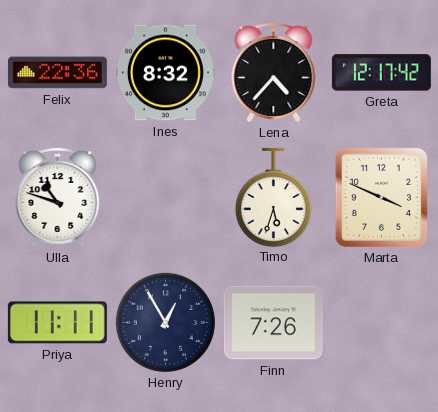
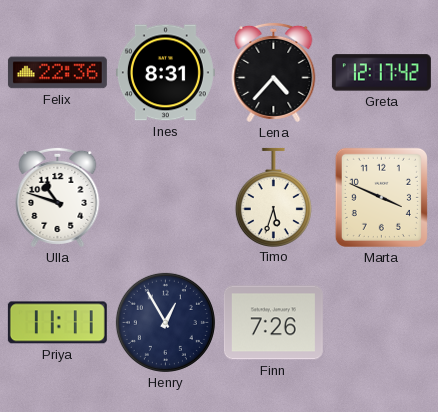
Ines: 8:32 -> 8:31 (165, 73)
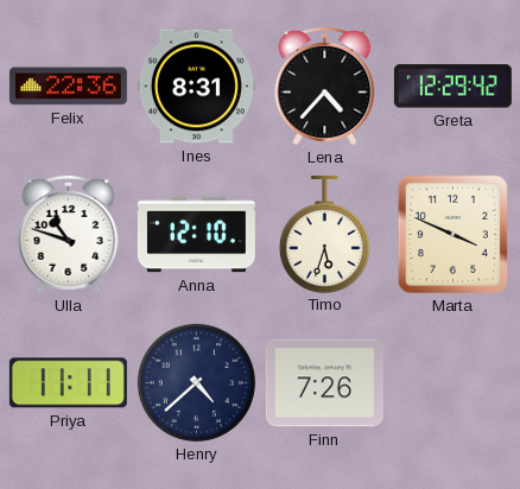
Greta: 12:17 -> 12:29 (452, 87)
Anna: none -> 12:10 (196, 235)
Henry: 12:55 -> 4:38 (196, 382)
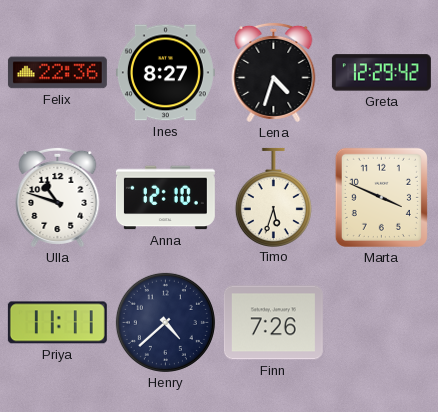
Ines: 8:31 -> 8:27 (165, 73)
Lena: 4:37 -> 4:33 (274, 72)
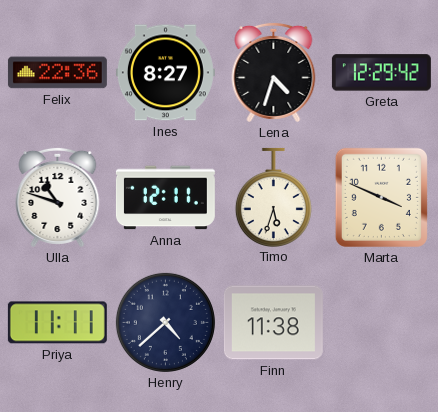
Anna: 12:10 -> 12:11 (165, 198)
Finn: 7:26 -> 11:38 (273, 323)
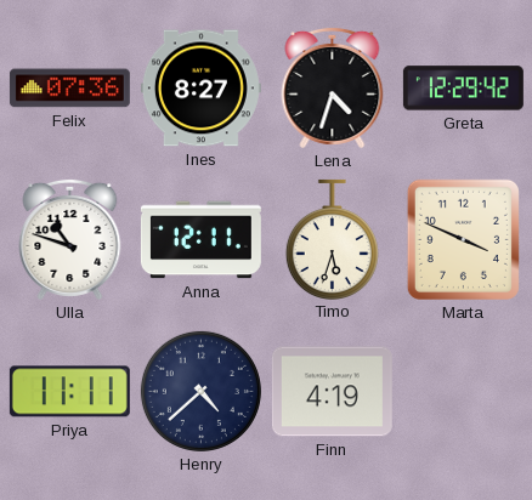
Felix: 22:36 -> 07:36 (69, 89)
Finn: 11:38 -> 4:19 (332, 392)
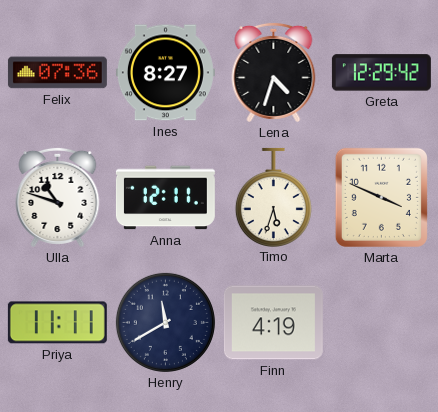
Henry: 4:38 -> 11:40 (165, 322)
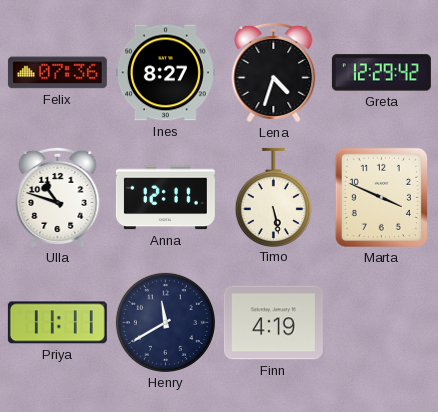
Timo: 5:33 -> 5:28 (273, 197)
